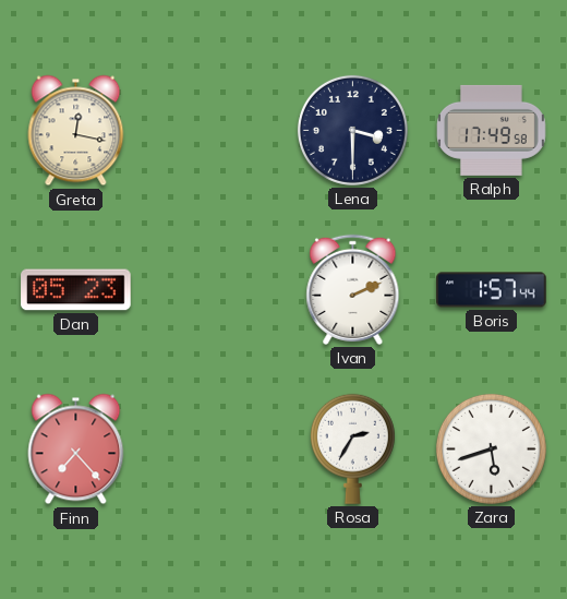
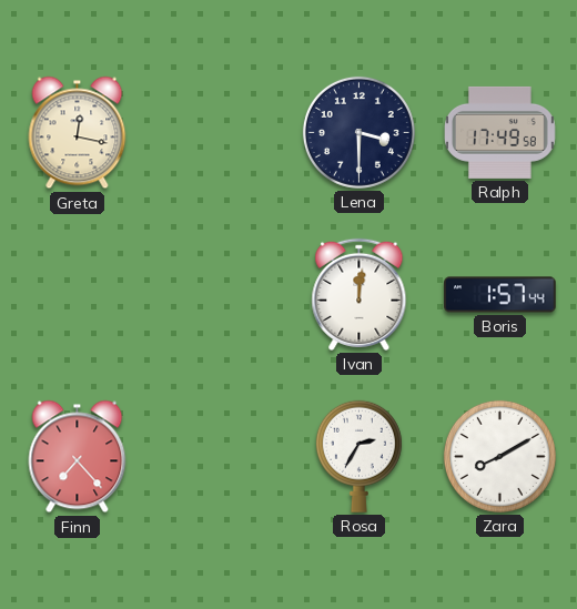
Dan: 05:23 -> none (76, 290)
Ivan: 2:11 -> 12:01 (360, 294)
Zara: 5:42 -> 8:10 (499, 456)
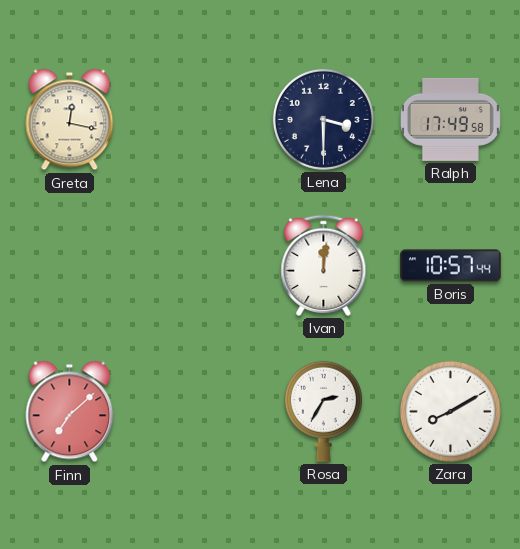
Boris: 1:57 -> 10:57 (451, 266)
Finn: 7:23 -> 7:08 (70, 412)
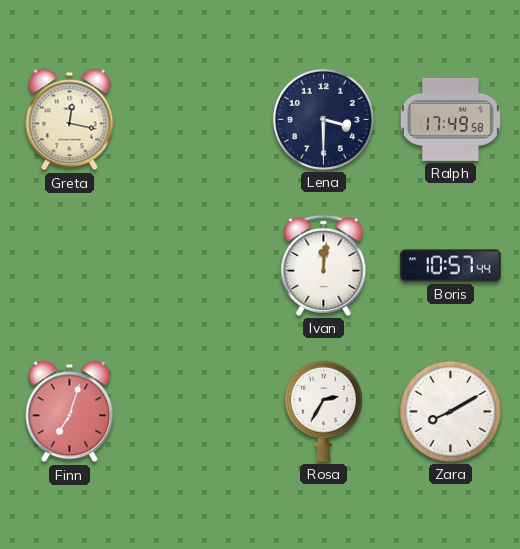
Finn: 7:08 -> 7:03 (70, 412)
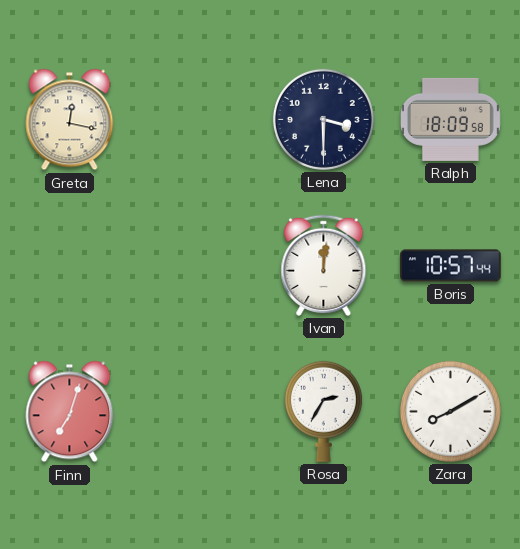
Ralph: 17:49 -> 18:09 (451, 119)
